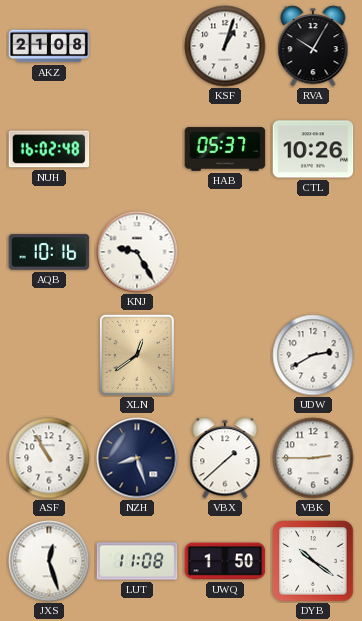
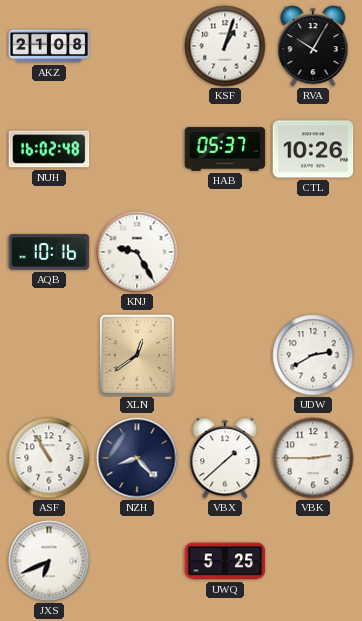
NZH: 8:27 -> 8:23 (137, 458)
JXS: 12:27 -> 6:41 (49, 561)
LUT: 11:08 -> none (137, 561)
UWQ: 1:50 -> 5:25 (225, 561)
DYB: 10:21 -> none (313, 561)
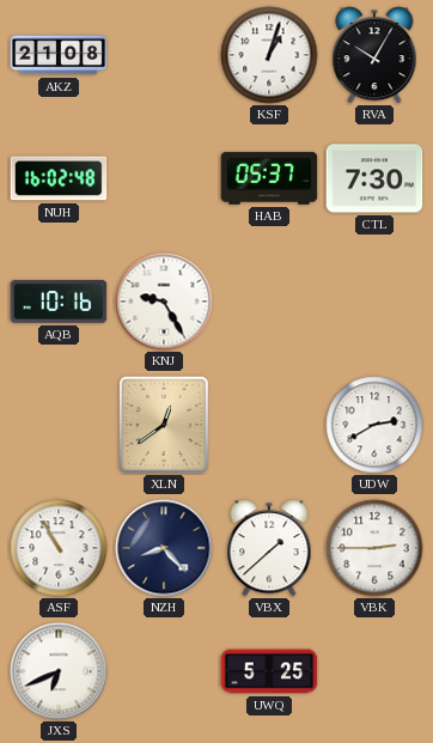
CTL: 10:26 -> 7:30 (374, 178)
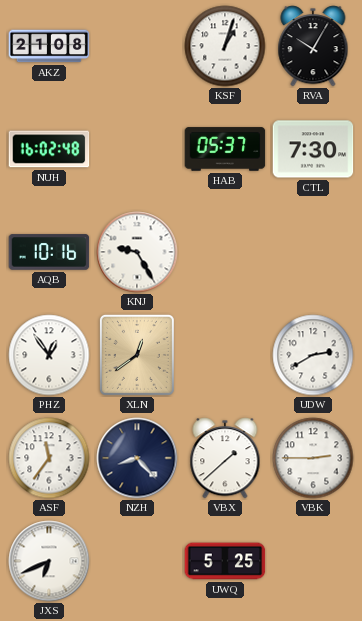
PHZ: none -> 12:54 (49, 355)
ASF: 10:55 -> 11:36 (49, 458)
